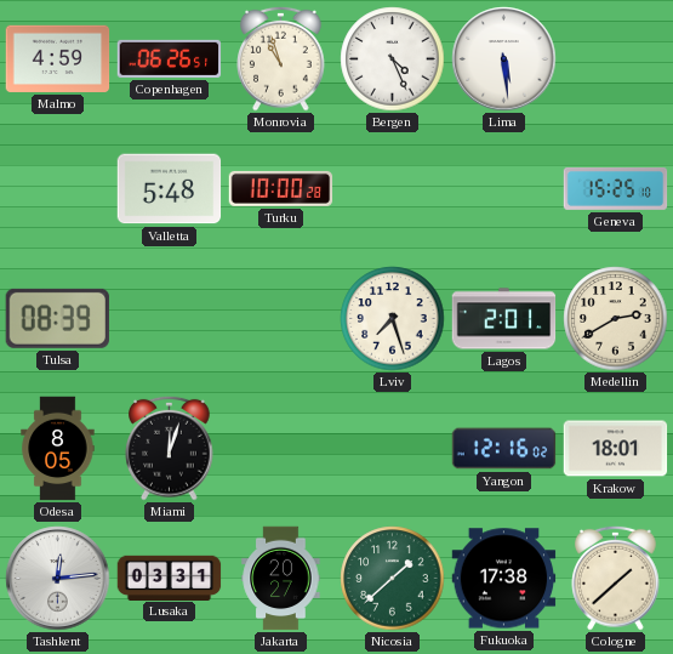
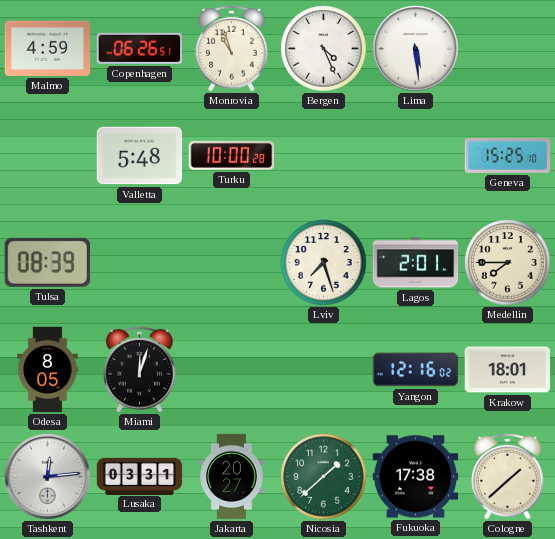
Medellin: 2:40 -> 7:45 (508, 263)
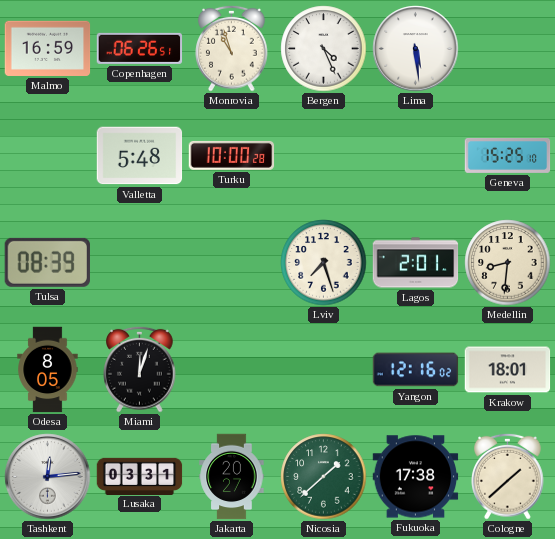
Malmo: 4:59 -> 16:59 (48, 48)
Medellin: 7:45 -> 8:31 (508, 263)
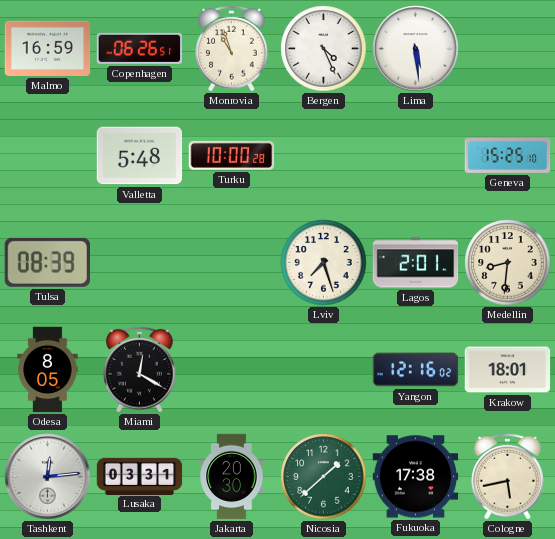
Miami: 12:03 -> 12:20 (140, 369)
Jakarta: 20:27 -> 20:30 (232, 477)
Cologne: 1:38 -> 5:43 (508, 476)
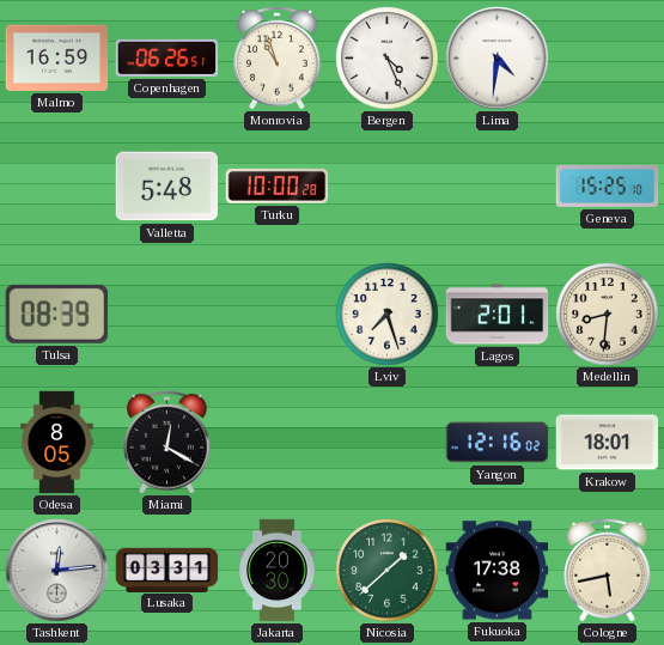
Lima: 5:29 -> 4:31 (498, 59)
